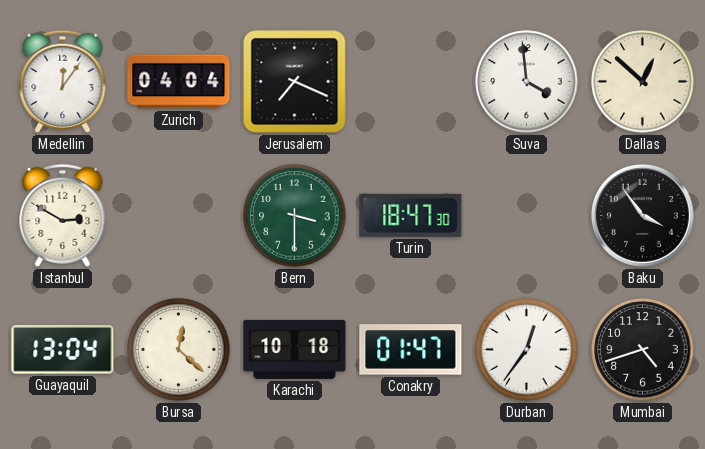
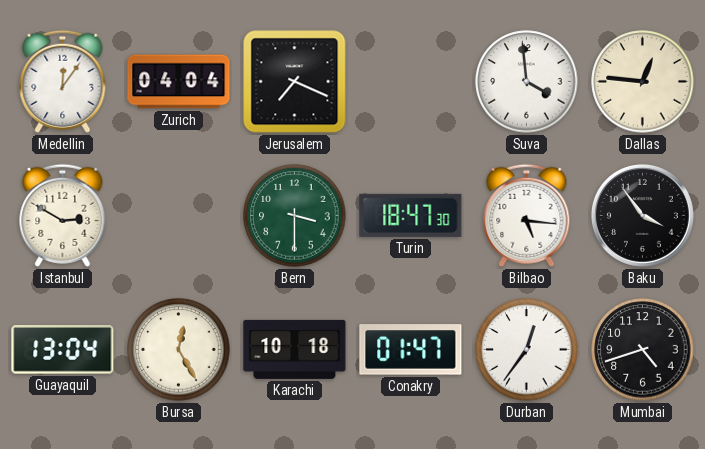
Dallas: 12:52 -> 12:46 (643, 82)
Bilbao: none -> 5:16 (527, 215)
Bursa: 12:22 -> 12:25 (179, 350)
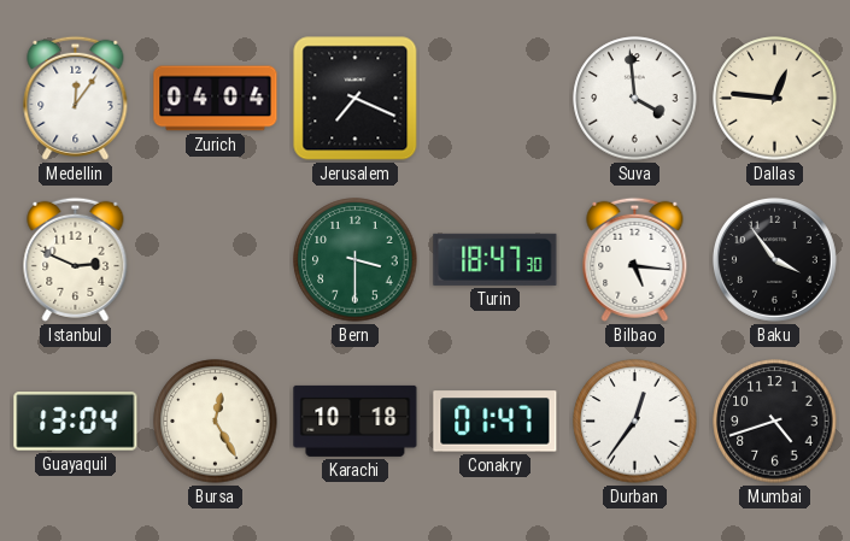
Istanbul: 2:50 -> 2:49 (76, 259)
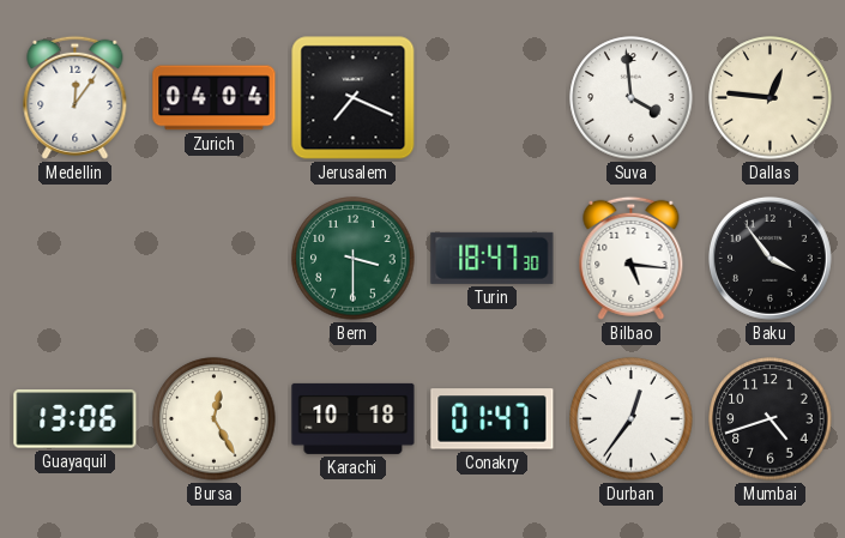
Istanbul: 2:49 -> none (76, 259)
Guayaquil: 13:04 -> 13:06 (76, 419)
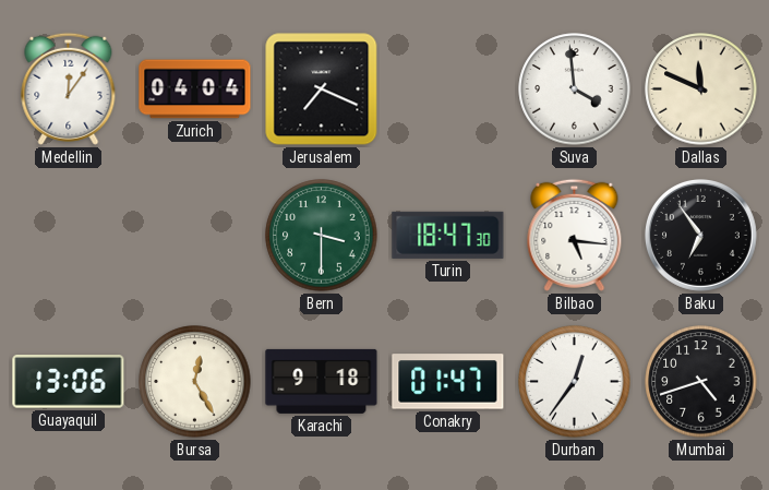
Dallas: 12:46 -> 11:49 (701, 89)
Baku: 3:54 -> 6:54 (701, 236)
Karachi: 10:18 -> 9:18 (322, 381)
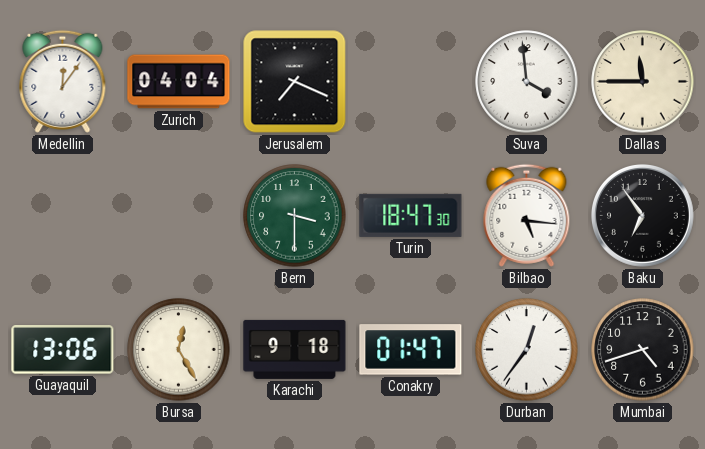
Dallas: 11:49 -> 11:45 (643, 82)
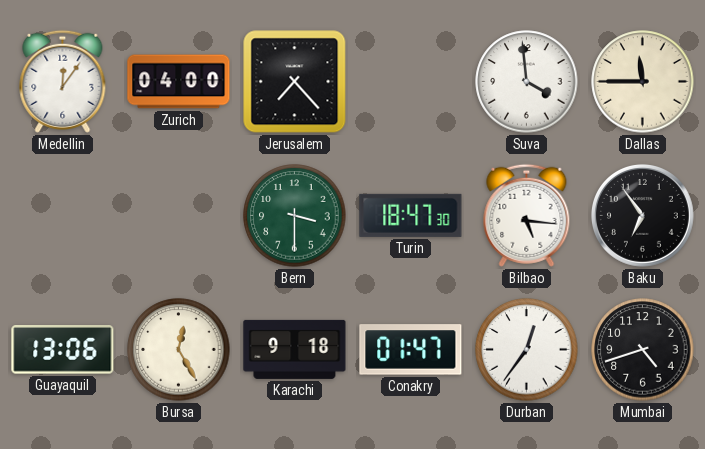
Zurich: 04:04 -> 04:00 (179, 82)
Jerusalem: 7:19 -> 7:23 (295, 82)
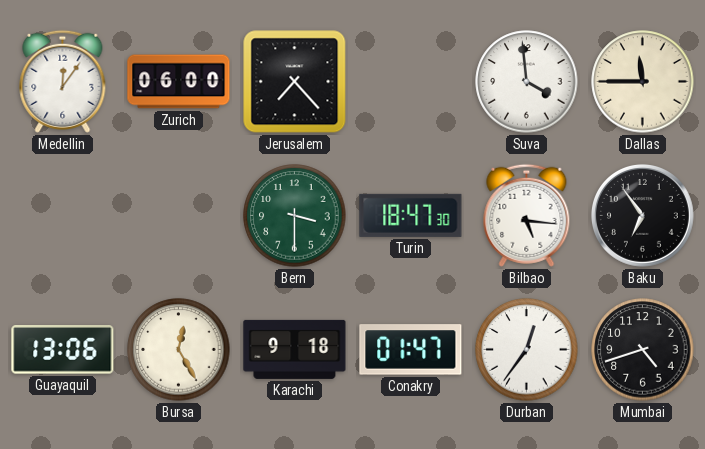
Zurich: 04:00 -> 06:00 (179, 82)
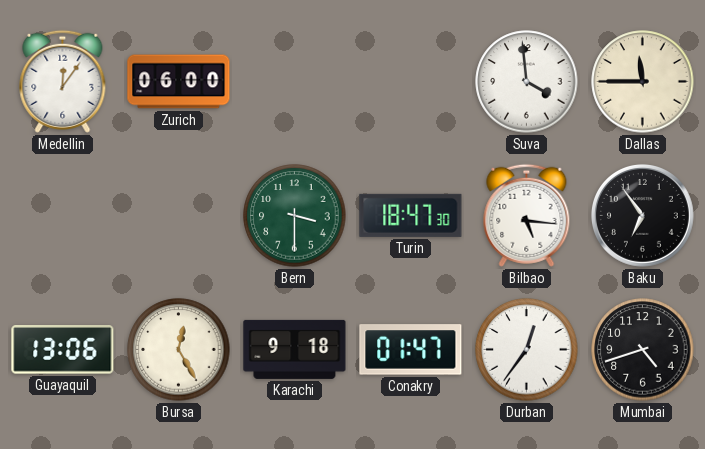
Jerusalem: 7:23 -> none (295, 82)
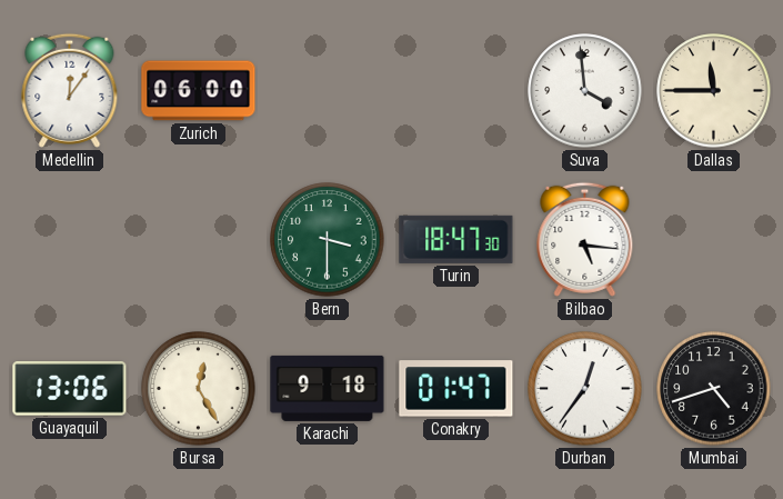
Baku: 6:54 -> none (643, 216)
